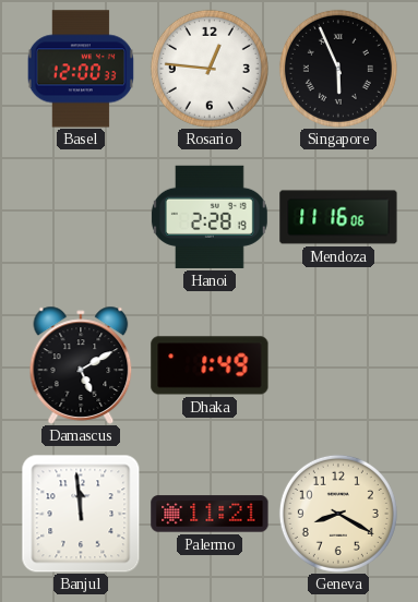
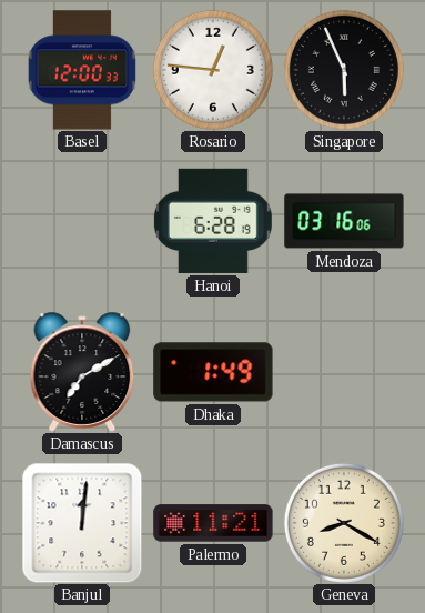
Hanoi: 2:28 -> 6:28 (213, 221)
Mendoza: 11:16 -> 03:16 (344, 221)
Damascus: 5:10 -> 7:10 (82, 372)
Banjul: 11:59 -> 12:01 (82, 523)
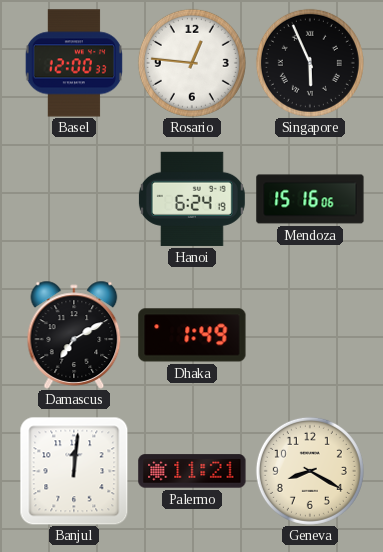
Hanoi: 6:28 -> 6:24 (192, 199)
Mendoza: 03:16 -> 15:16 (310, 199)
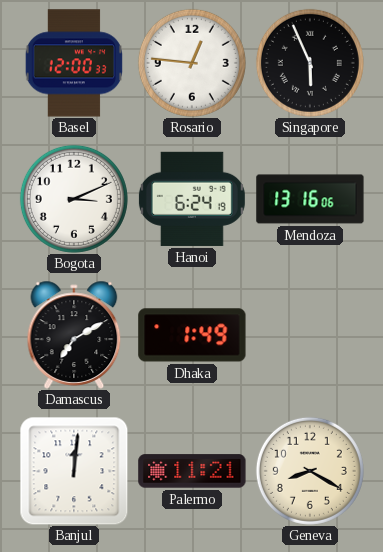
Bogota: none -> 3:11 (74, 199)
Mendoza: 15:16 -> 13:16 (310, 199)
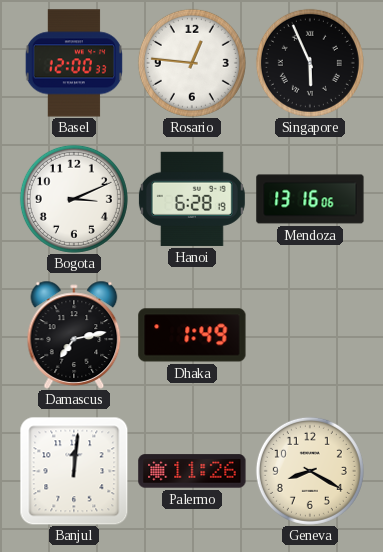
Hanoi: 6:24 -> 6:28 (192, 199)
Damascus: 7:10 -> 7:13 (74, 335)
Palermo: 11:21 -> 11:26 (192, 471)
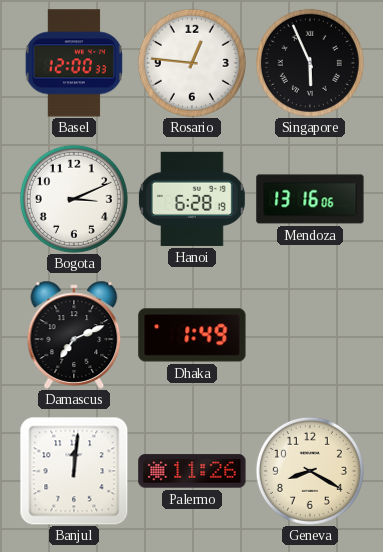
Damascus: 7:13 -> 7:11 (74, 335)
